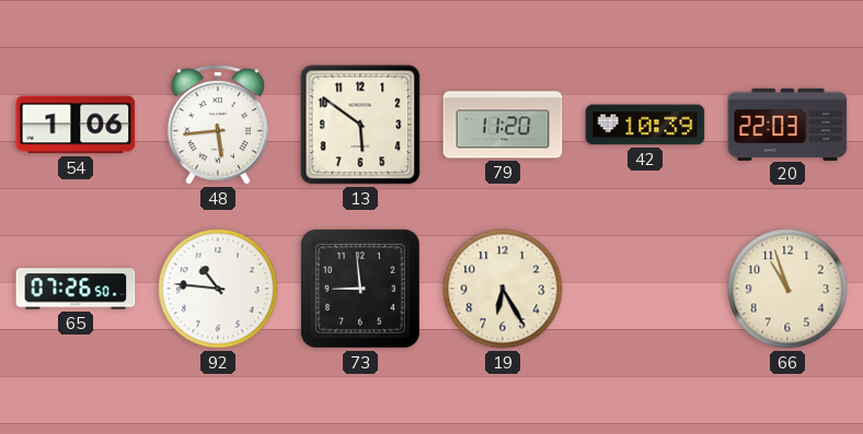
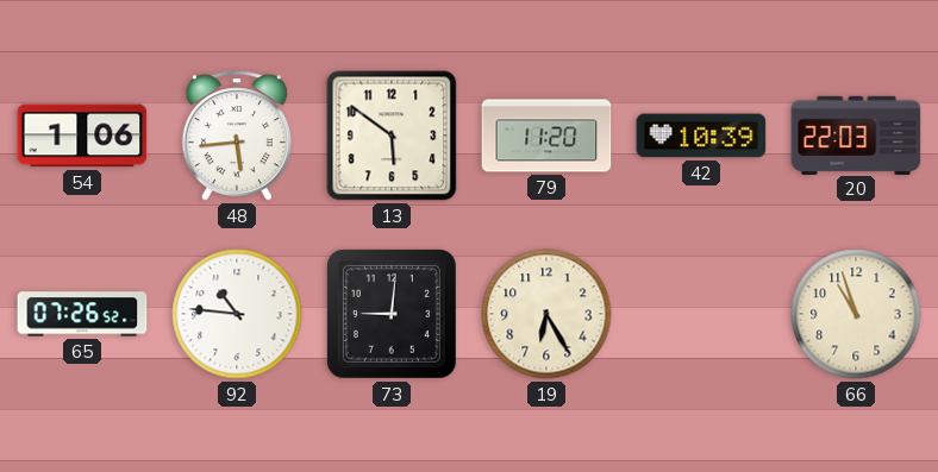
65: 07:26:50 -> 07:26:52 (82, 314)
73: 8:59 -> 9:01 (392, 314)
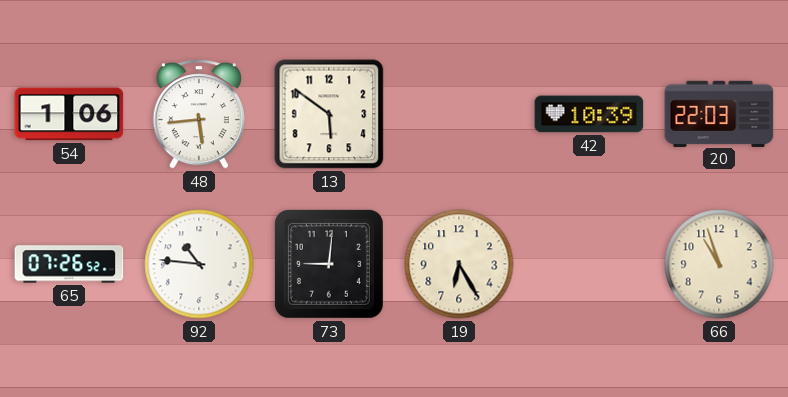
79: 11:20 -> none (546, 136)
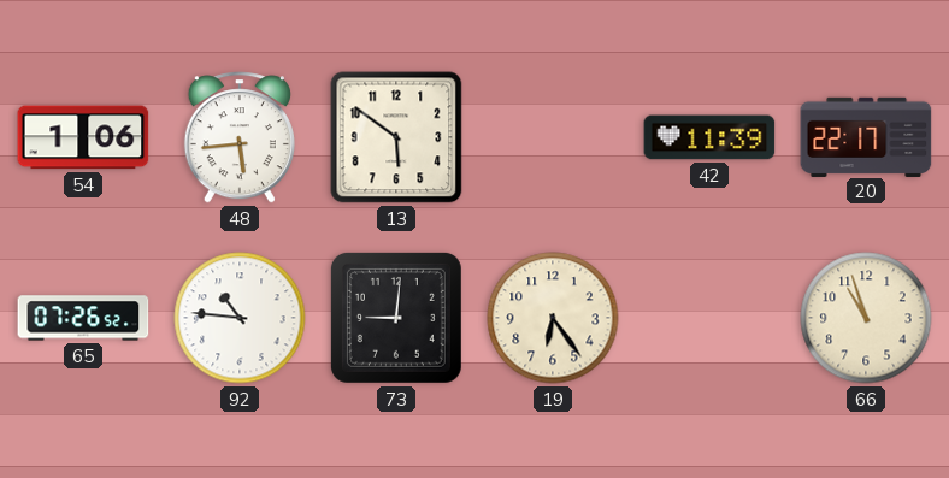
42: 10:39 -> 11:39 (709, 137)
20: 22:03 -> 22:17 (866, 136)
19: 6:25 -> 6:24 (553, 318)
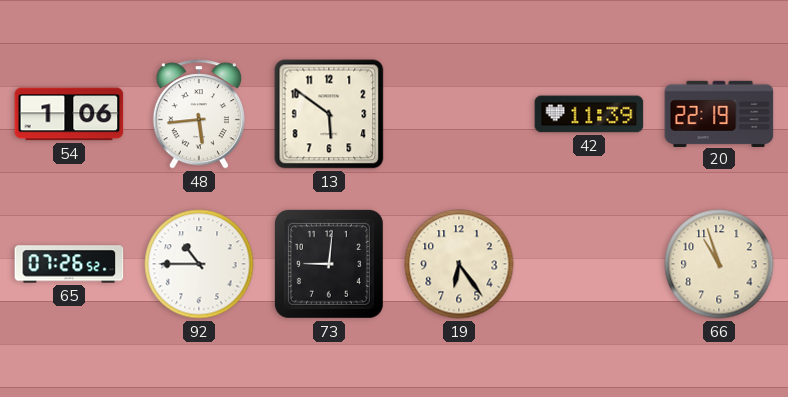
20: 22:17 -> 22:19 (719, 113)
92: 10:46 -> 10:45 (199, 264)
